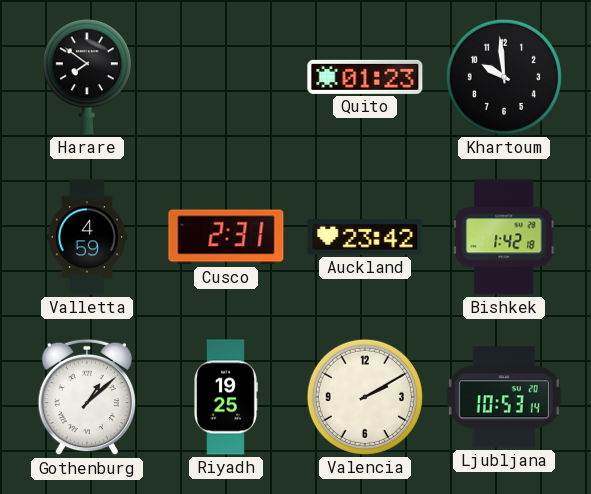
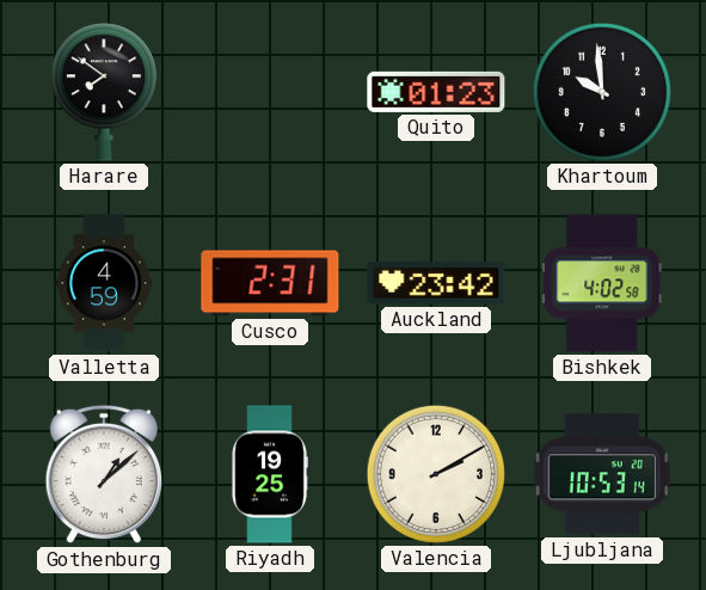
Bishkek: 1:42 -> 4:02 (602, 283)
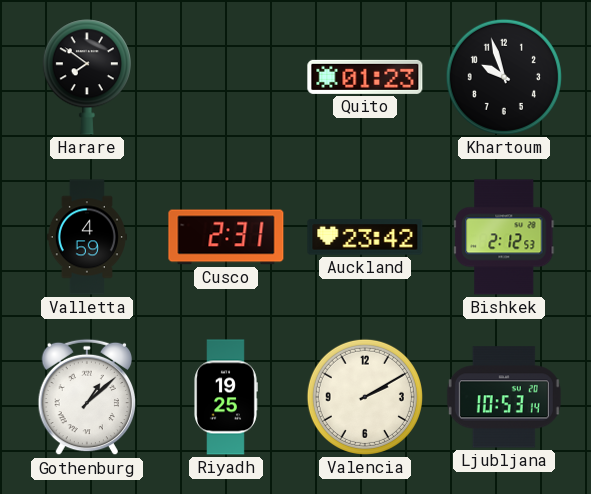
Khartoum: 9:59 -> 9:57 (504, 77)
Bishkek: 4:02 -> 2:12 (504, 237)
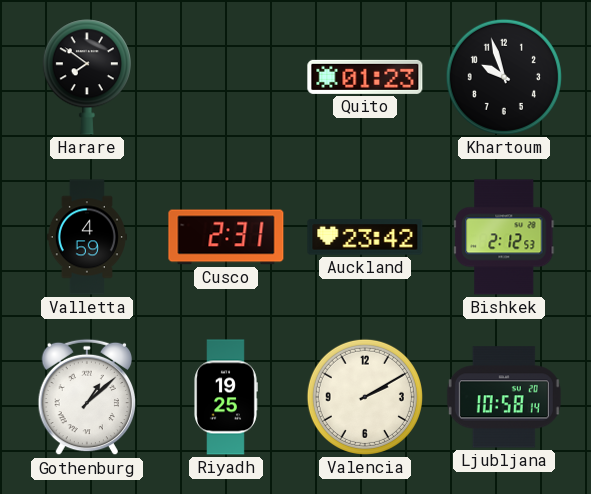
Ljubljana: 10:53 -> 10:58 (504, 397)
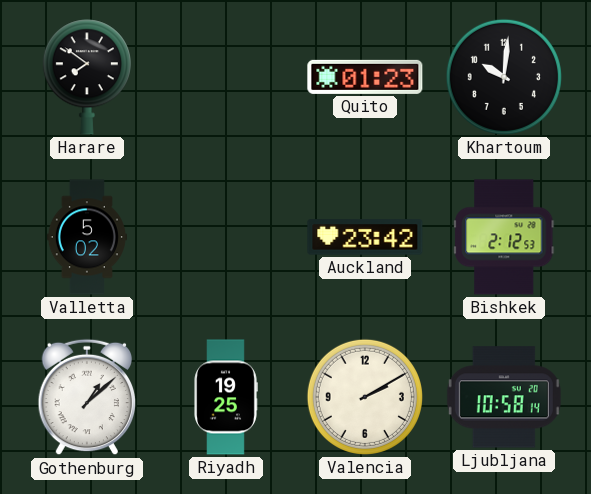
Khartoum: 9:57 -> 10:01 (504, 77)
Valletta: 4:59 -> 5:02 (87, 237)
Cusco: 2:31 -> none (226, 237)
